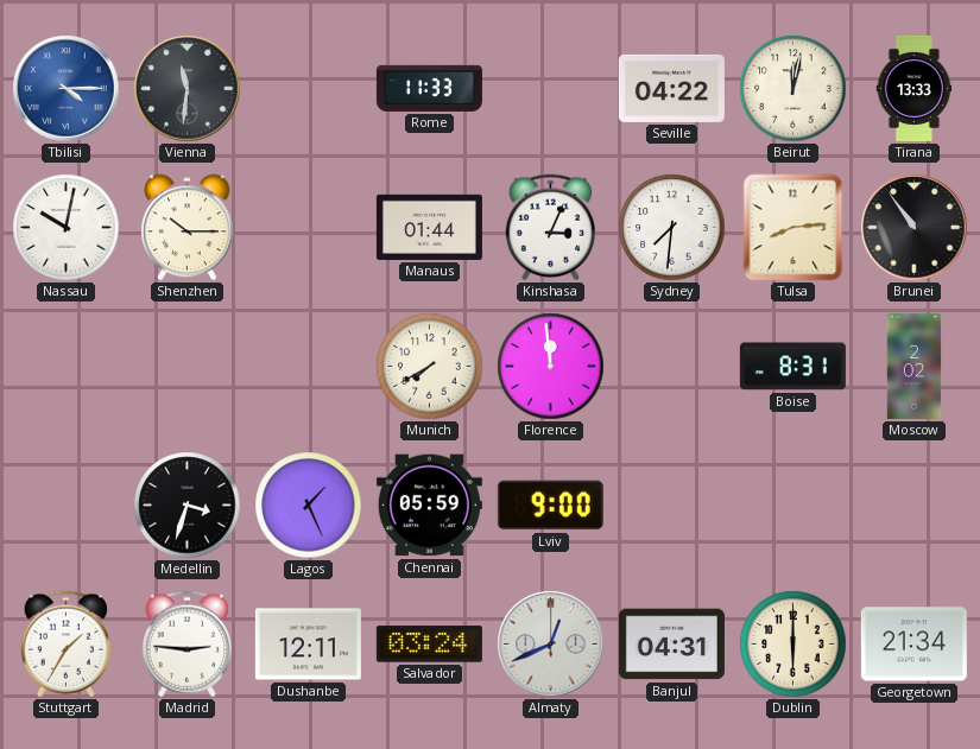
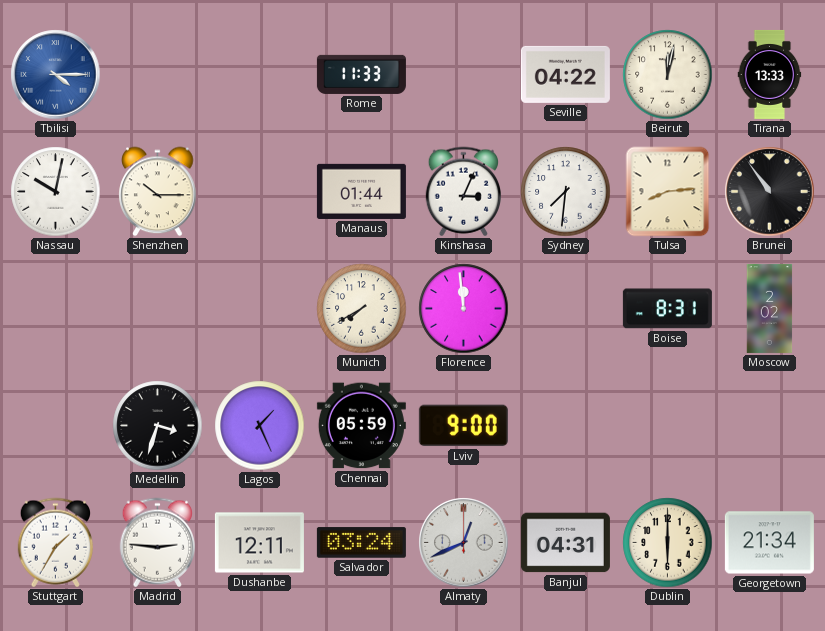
Vienna: 11:31 -> none (188, 89)
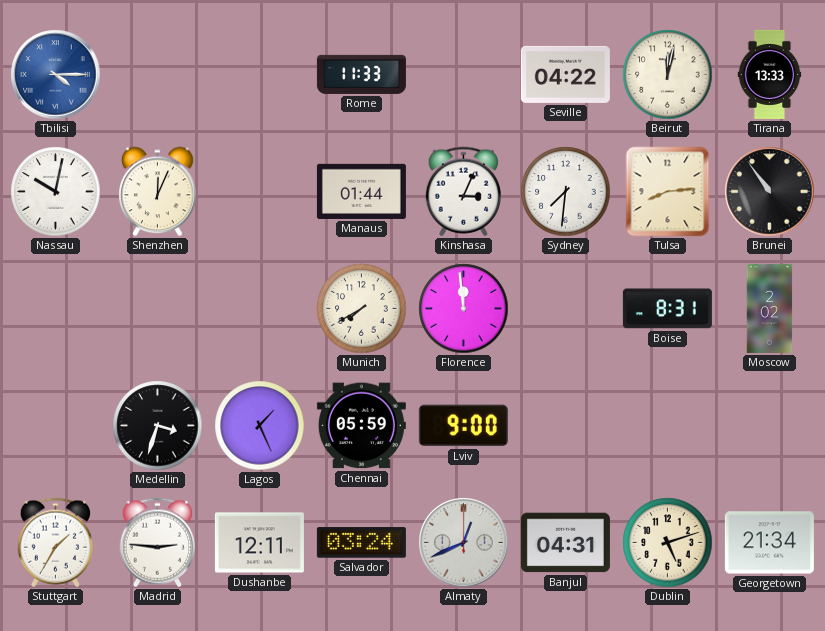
Shenzhen: 10:15 -> 12:04 (158, 192)
Dublin: 6:00 -> 5:12 (668, 543)
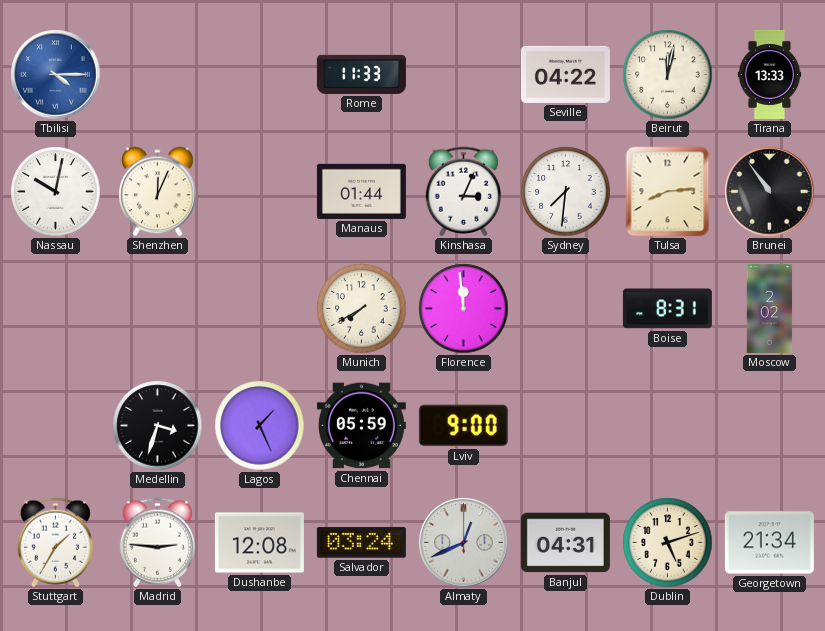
Dushanbe: 12:11 -> 12:08 (259, 543)
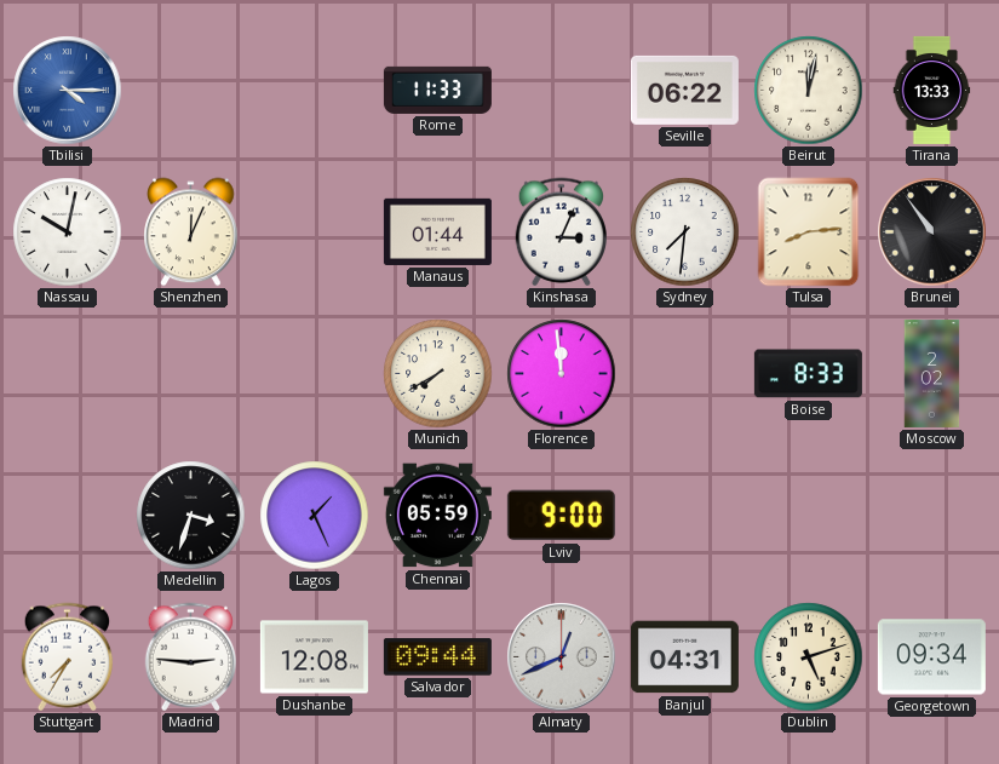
Seville: 04:22 -> 06:22 (684, 90)
Boise: 8:31 -> 8:33 (808, 374)
Stuttgart: 1:35 -> 7:35 (67, 657)
Salvador: 03:24 -> 09:44 (437, 657)
Georgetown: 21:34 -> 09:34 (931, 657)
